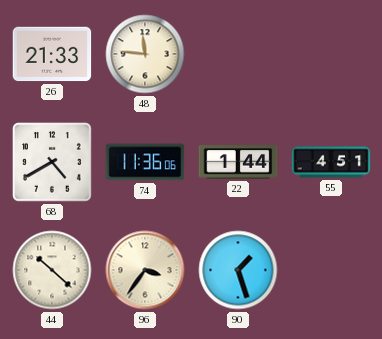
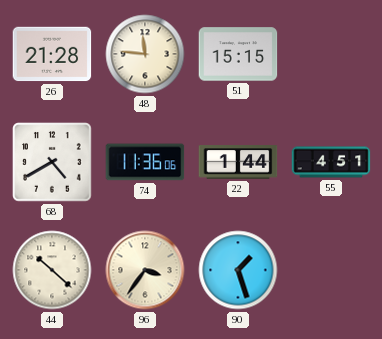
26: 21:33 -> 21:28 (52, 54)
51: none -> 15:15 (238, 54)
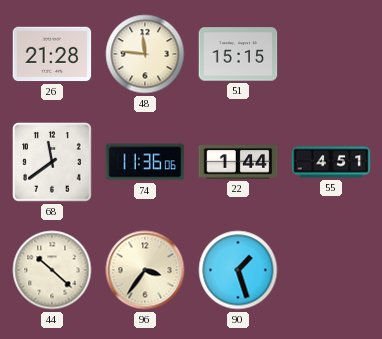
68: 4:40 -> 11:39 (52, 162)
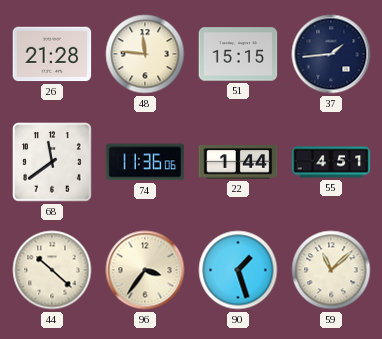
37: none -> 1:44 (331, 54)
59: none -> 11:08 (331, 270)
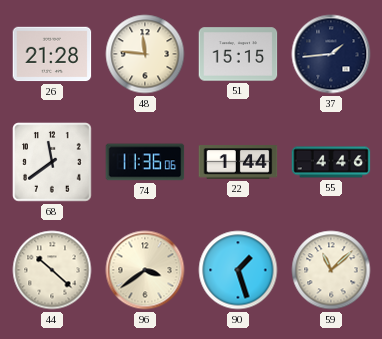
55: 4:51 -> 4:46 (331, 162)
96: 3:36 -> 3:39 (145, 270)
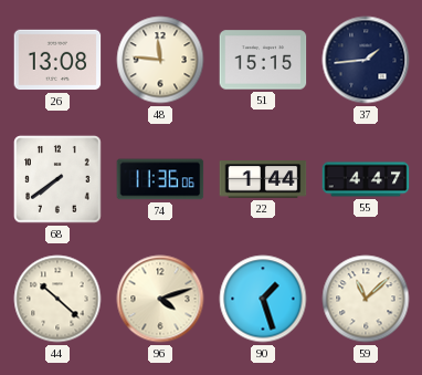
26: 21:28 -> 13:08 (57, 60)
68: 11:39 -> 7:39 (57, 179)
55: 4:46 -> 4:47 (366, 179)
96: 3:39 -> 4:12 (160, 299)
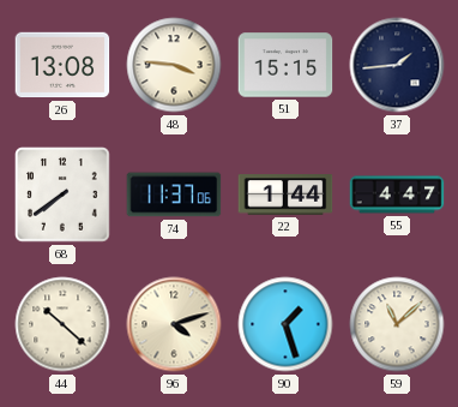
48: 11:46 -> 3:46 (174, 65)
74: 11:36 -> 11:37 (174, 194)
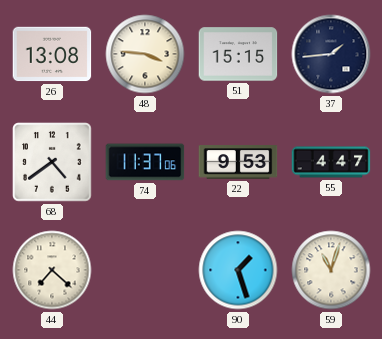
68: 7:39 -> 4:39 (52, 162)
22: 1:44 -> 9:53 (238, 162)
44: 10:22 -> 7:22 (52, 270)
96: 4:12 -> none (174, 324)
59: 11:08 -> 11:03 (331, 270)
